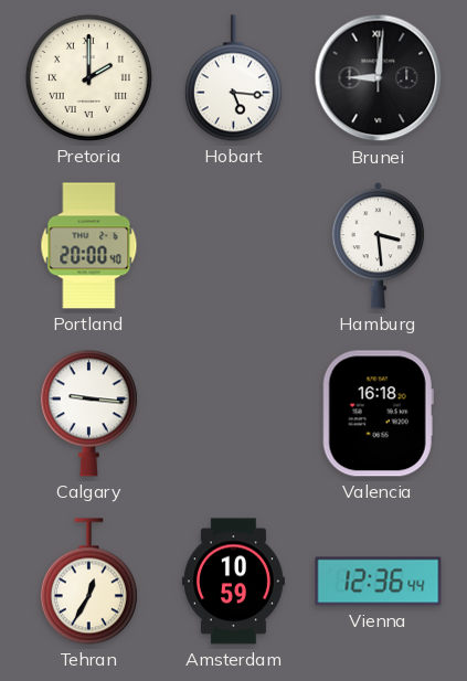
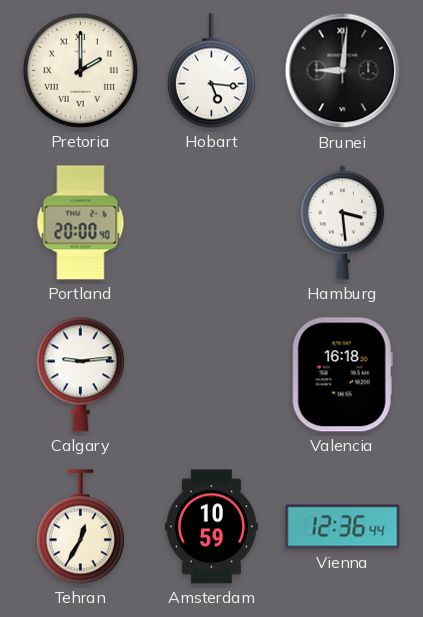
Calgary: 9:16 -> 9:14 (80, 375)
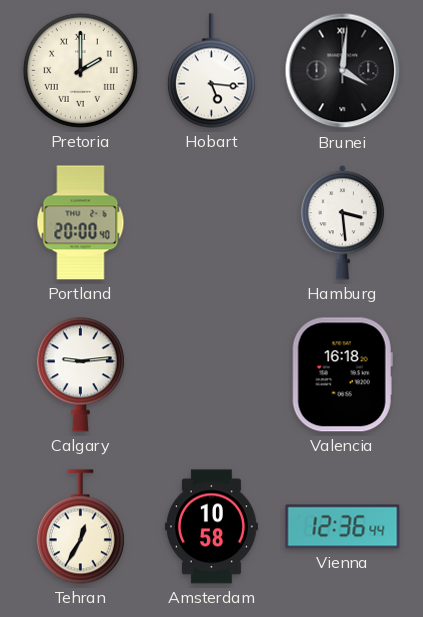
Brunei: 9:01 -> 4:01 (343, 71)
Amsterdam: 10:59 -> 10:58 (211, 527)
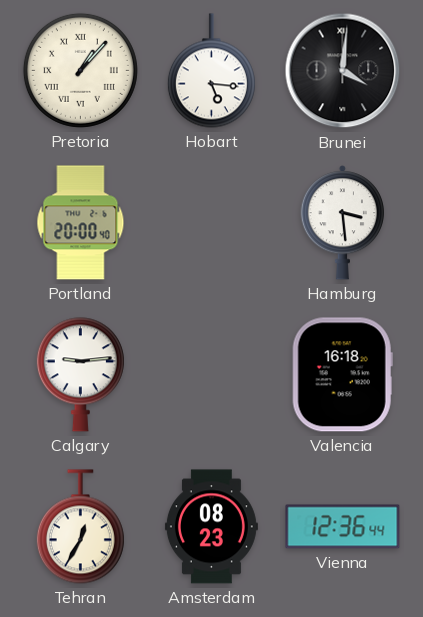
Pretoria: 2:00 -> 1:07 (80, 70)
Amsterdam: 10:58 -> 08:23 (211, 527)
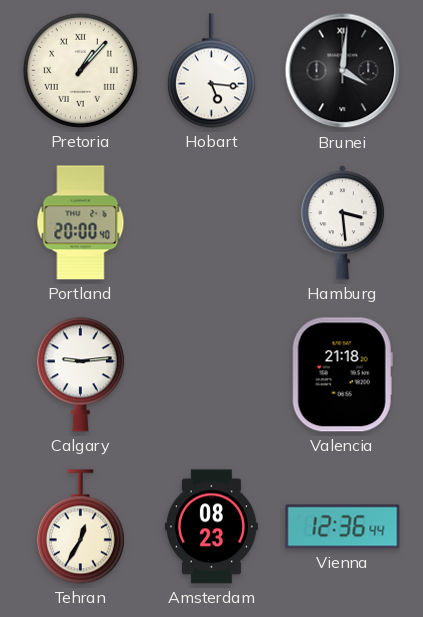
Valencia: 16:18 -> 21:18 (342, 375)
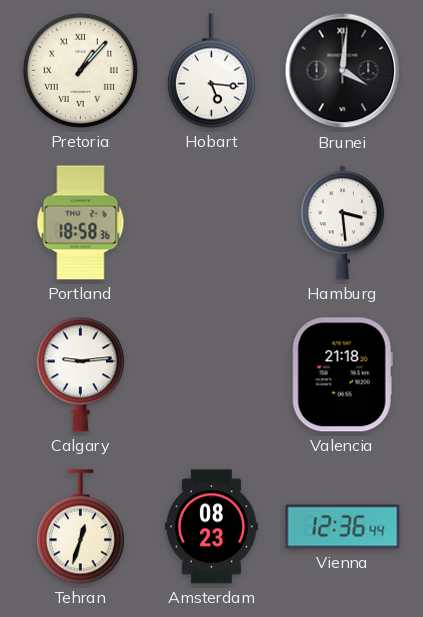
Portland: 20:00 -> 18:58 (81, 223)
Tehran: 12:35 -> 12:33 (80, 527)
